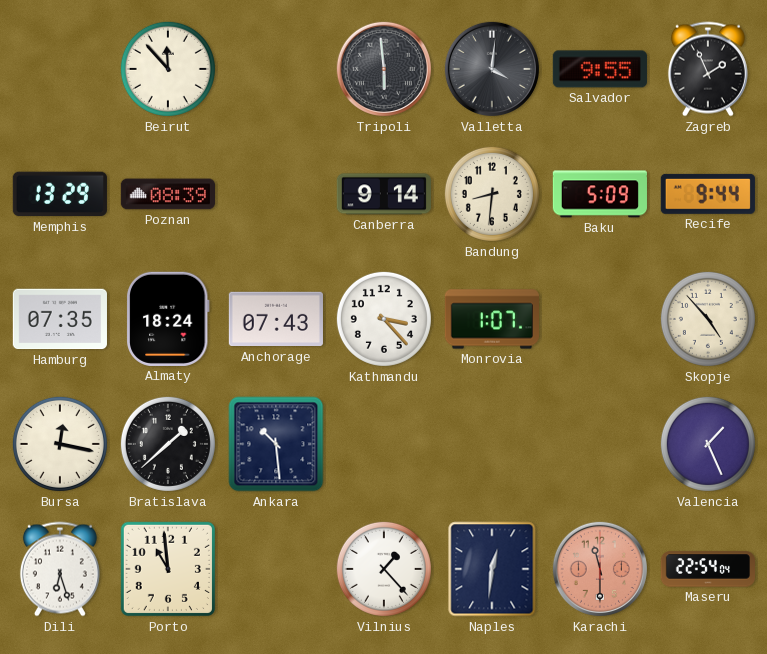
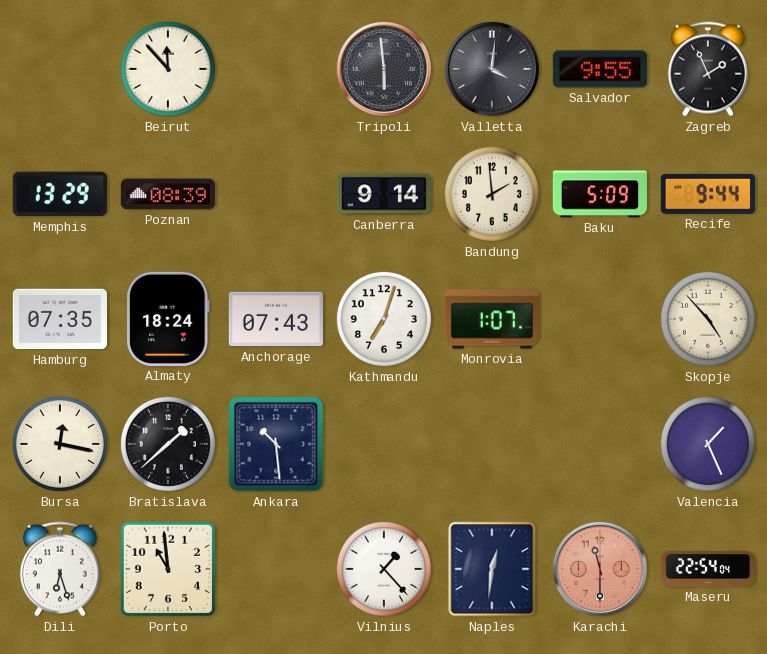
Bandung: 8:31 -> 1:59 (492, 194)
Kathmandu: 3:23 -> 7:03 (384, 319)
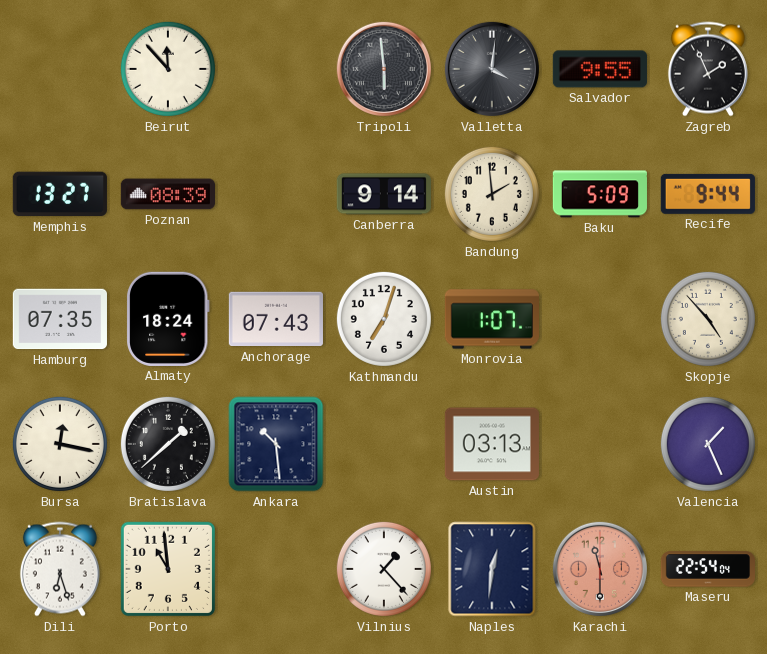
Memphis: 13:29 -> 13:27 (60, 194)
Austin: none -> 03:13 (492, 444)
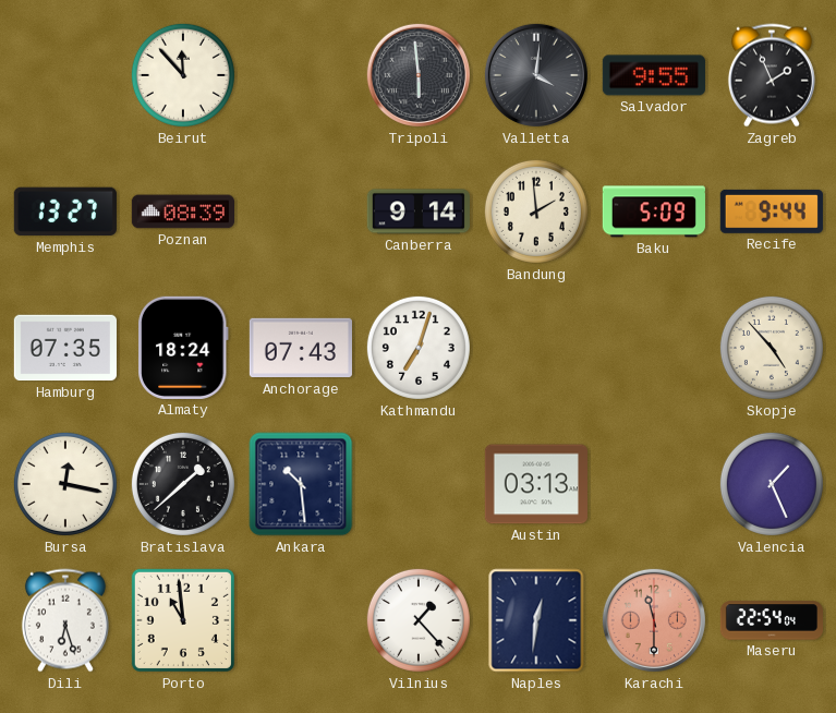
Monrovia: 1:07 -> none (492, 319)
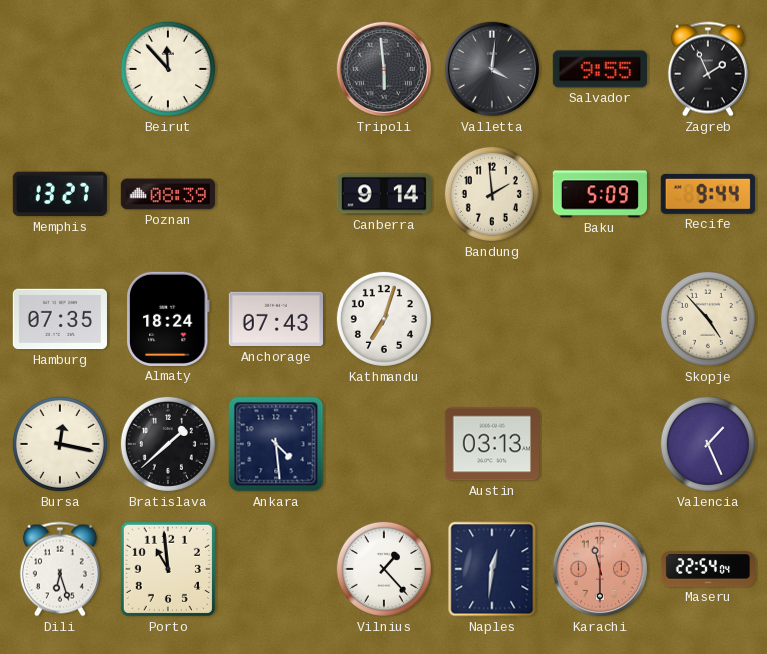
Ankara: 10:29 -> 4:29 (276, 444)
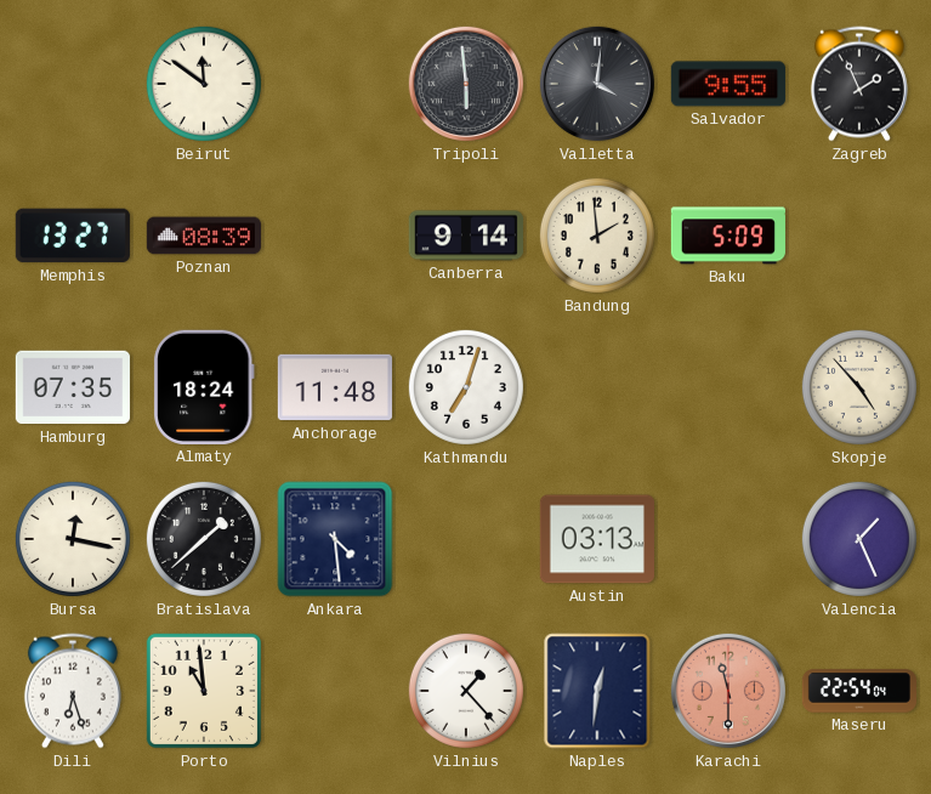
Beirut: 11:53 -> 11:51 (204, 84)
Recife: 9:44 -> none (708, 194)
Anchorage: 07:43 -> 11:48 (335, 387)
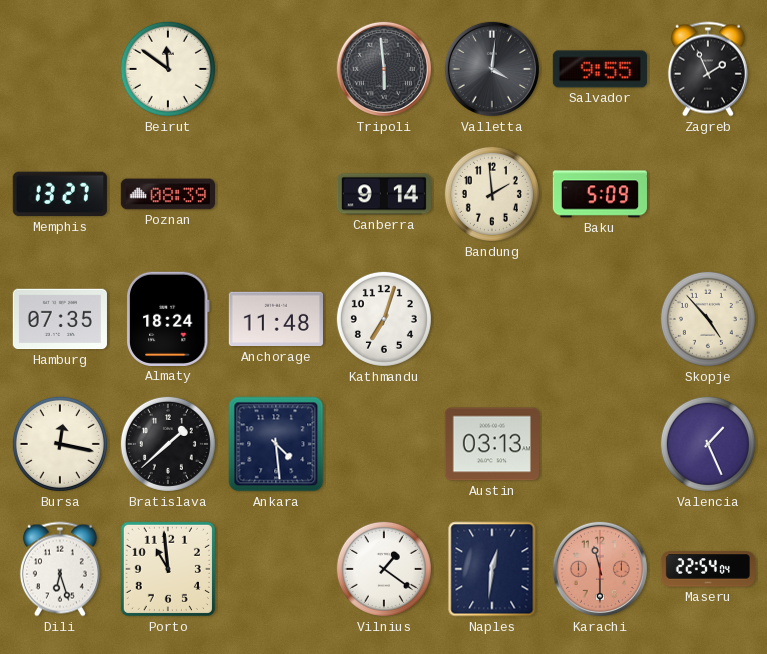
Vilnius: 1:23 -> 1:21 (384, 569)
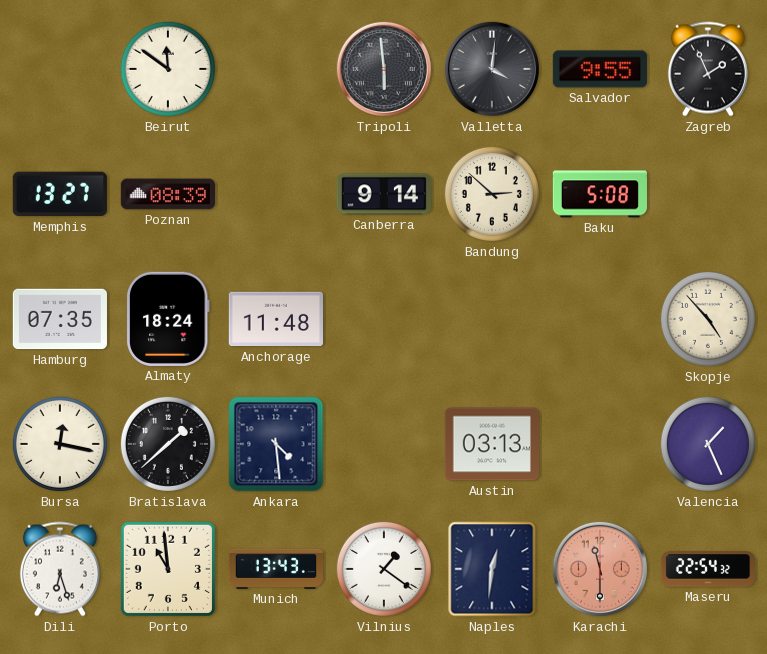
Bandung: 1:59 -> 2:52 (492, 194)
Baku: 5:09 -> 5:08 (600, 194)
Kathmandu: 7:03 -> none (384, 319)
Munich: none -> 13:43 (275, 569)
Maseru: 22:54:04 -> 22:54:32 (707, 569)
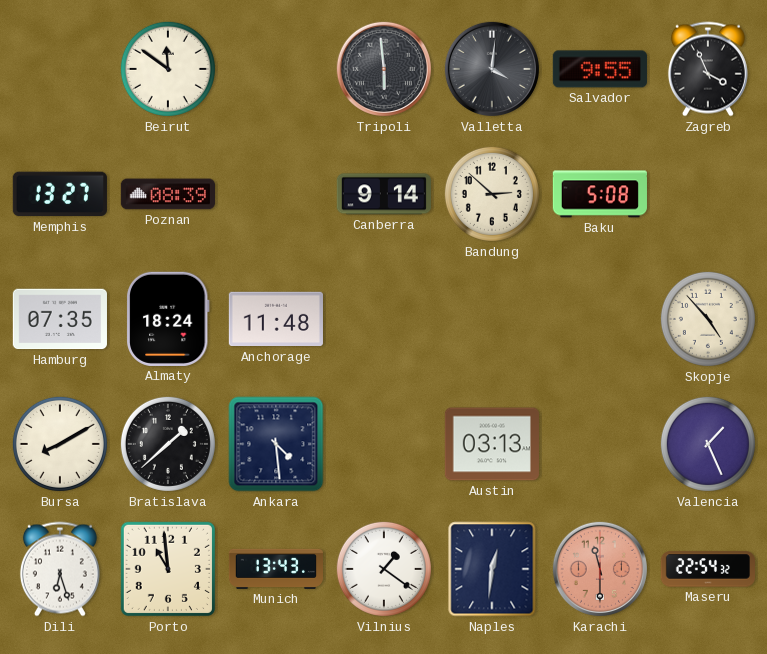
Zagreb: 1:56 -> 3:56 (708, 69)
Bursa: 12:17 -> 8:10 (60, 444)
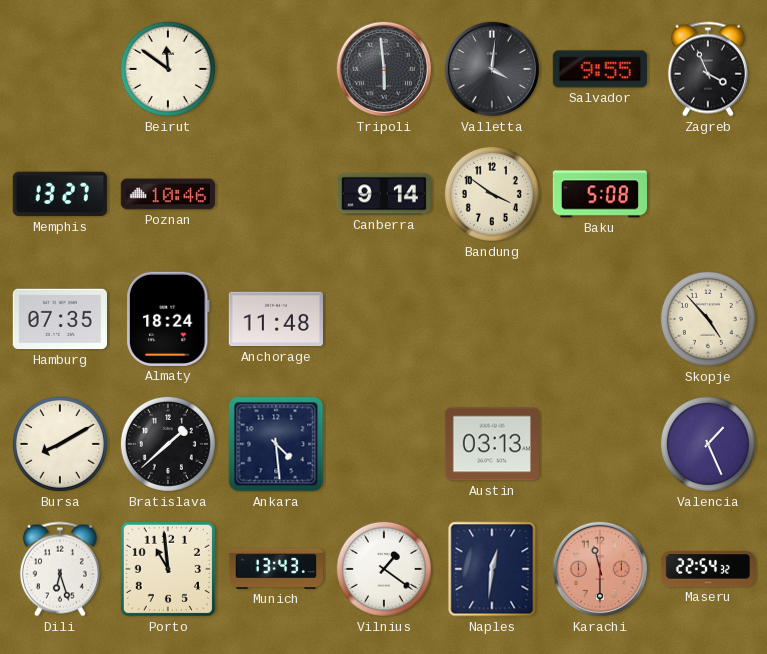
Poznan: 08:39 -> 10:46 (167, 194)
Bandung: 2:52 -> 3:51 (492, 194)
